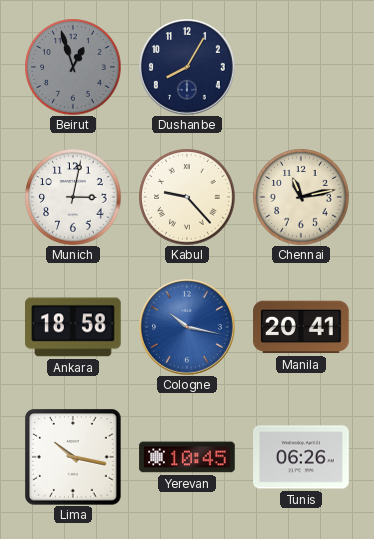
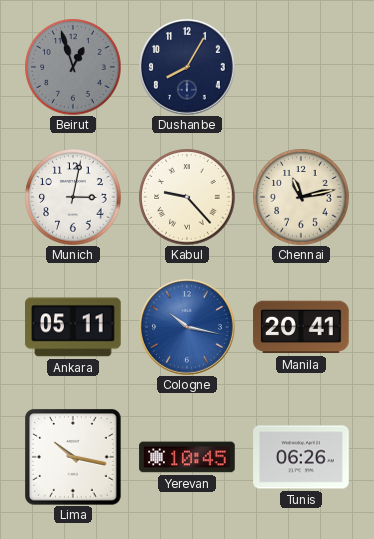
Ankara: 18:58 -> 05:11 (73, 327)
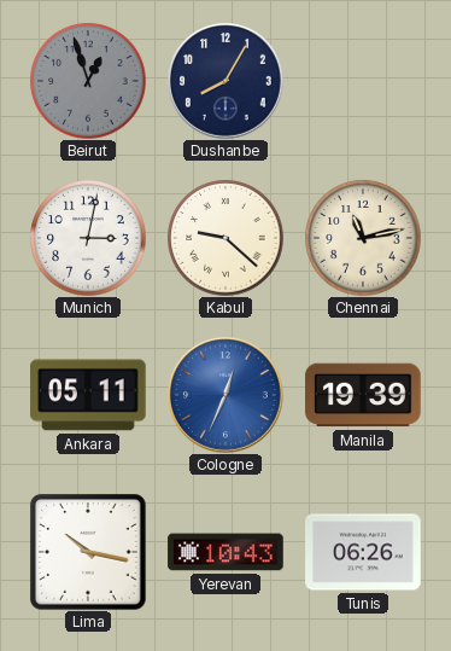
Kabul: 9:23 -> 9:22 (225, 238)
Cologne: 10:17 -> 12:34 (227, 396)
Manila: 20:41 -> 19:39 (363, 395)
Yerevan: 10:45 -> 10:43 (225, 552)
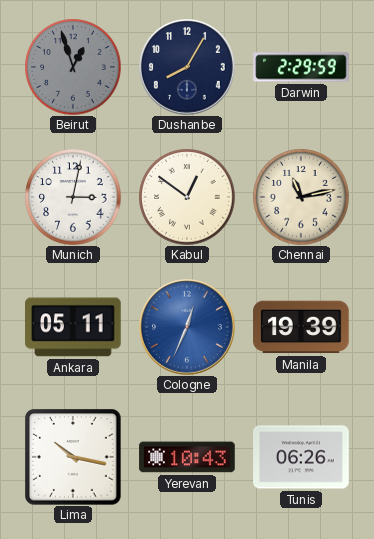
Darwin: none -> 2:29 (301, 67)
Kabul: 9:22 -> 12:51 (187, 197)
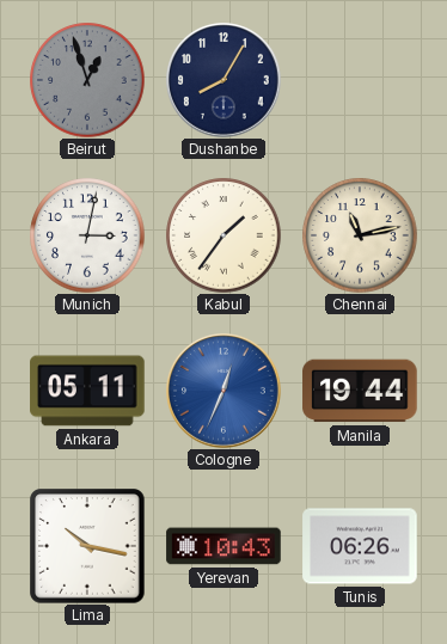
Darwin: 2:29 -> none (301, 67)
Kabul: 12:51 -> 1:36 (223, 235)
Manila: 19:39 -> 19:44 (360, 391)
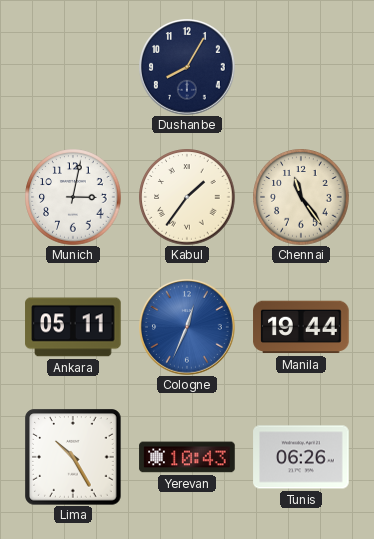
Beirut: 12:57 -> none (87, 80)
Chennai: 11:13 -> 11:24 (301, 197)
Lima: 10:17 -> 10:25 (73, 457)
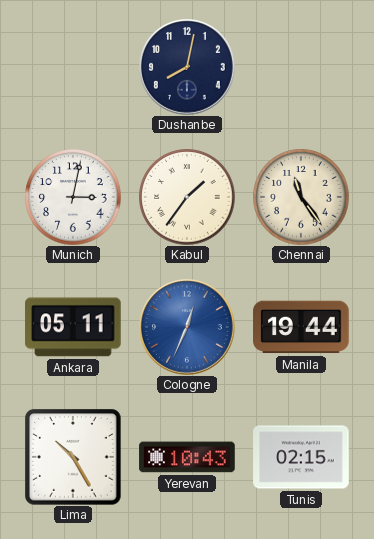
Dushanbe: 8:05 -> 8:02 (188, 68)
Tunis: 06:26 -> 02:15 (301, 457)
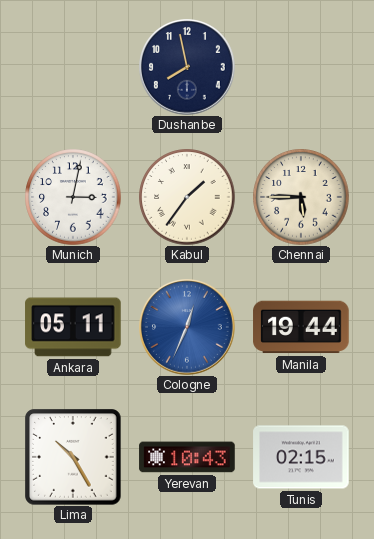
Dushanbe: 8:02 -> 7:58 (188, 68)
Chennai: 11:24 -> 5:45 (301, 197)
